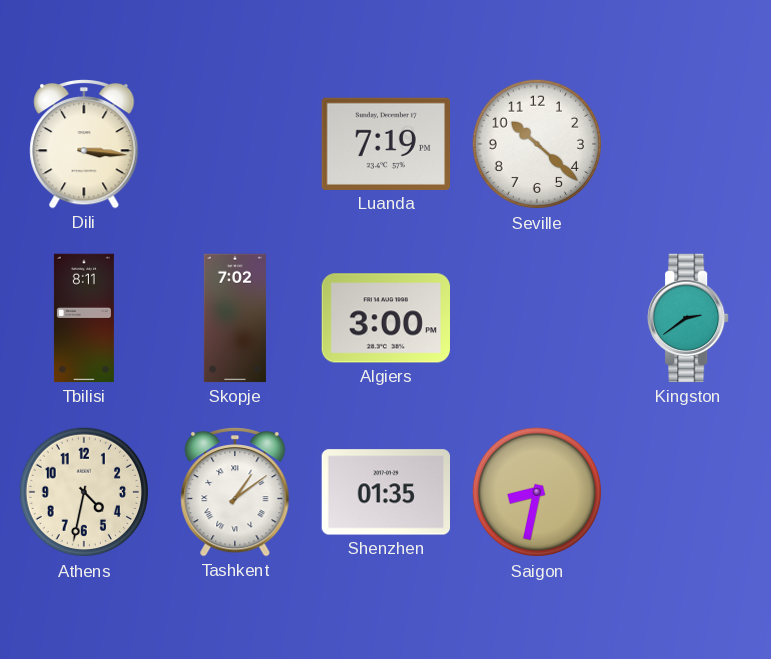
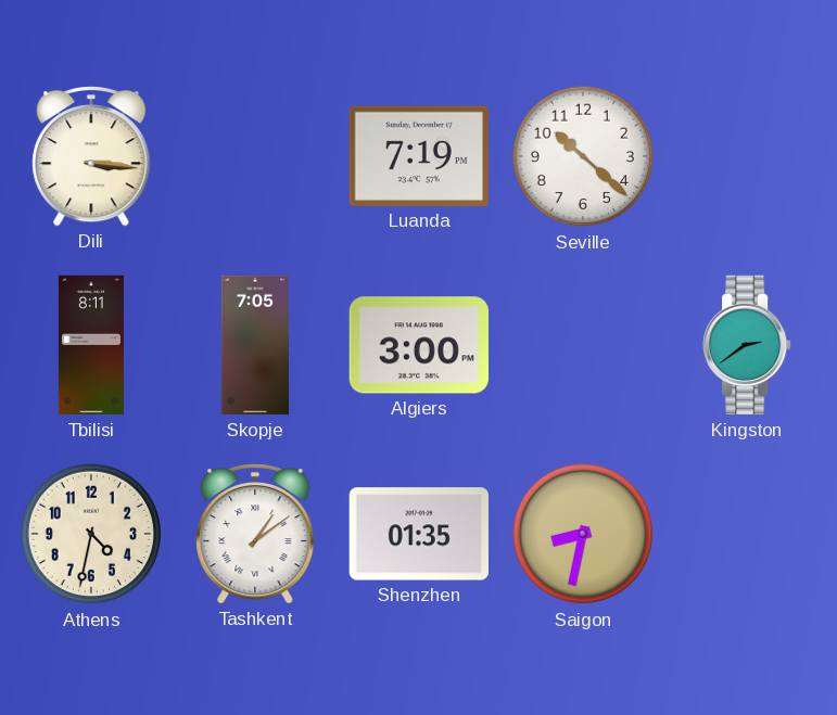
Skopje: 7:02 -> 7:05 (255, 345)
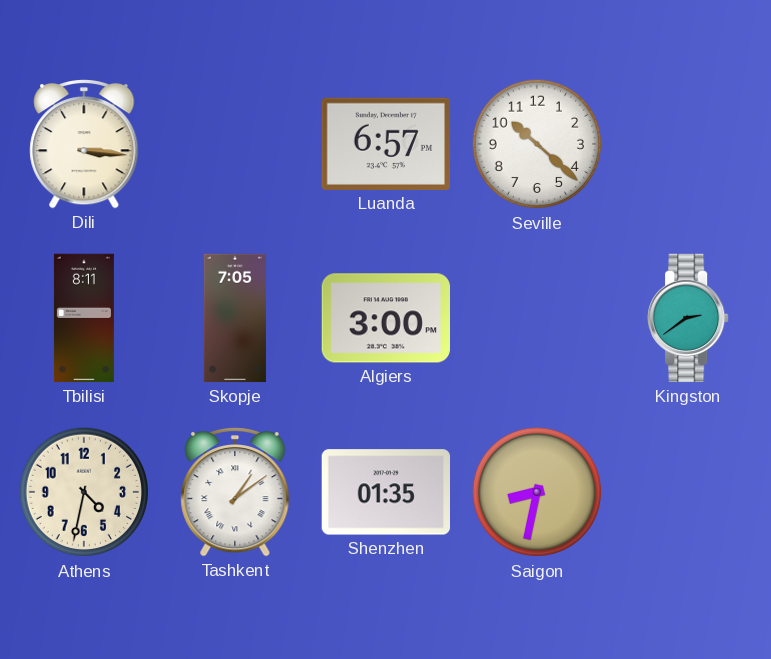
Luanda: 7:19 -> 6:57 (385, 144)
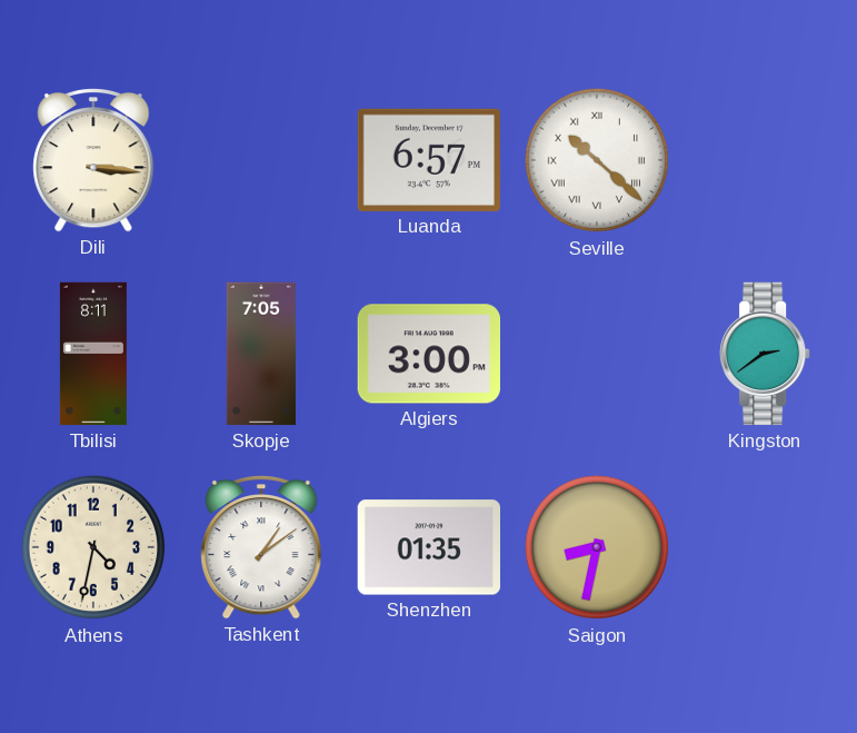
Seville numerals: Arabic -> Roman (597, 160)
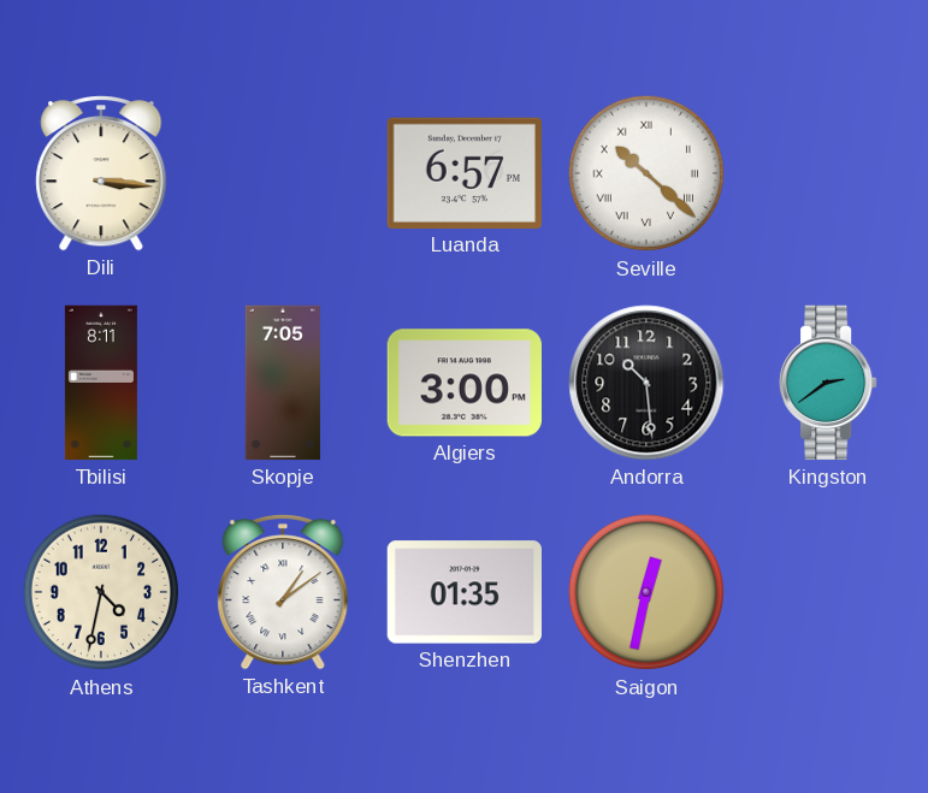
Andorra: none -> 10:29 (646, 383)
Saigon: 8:32 -> 12:32 (646, 592)
